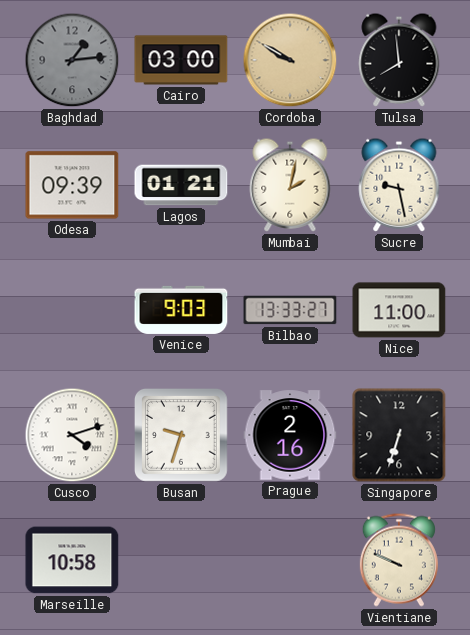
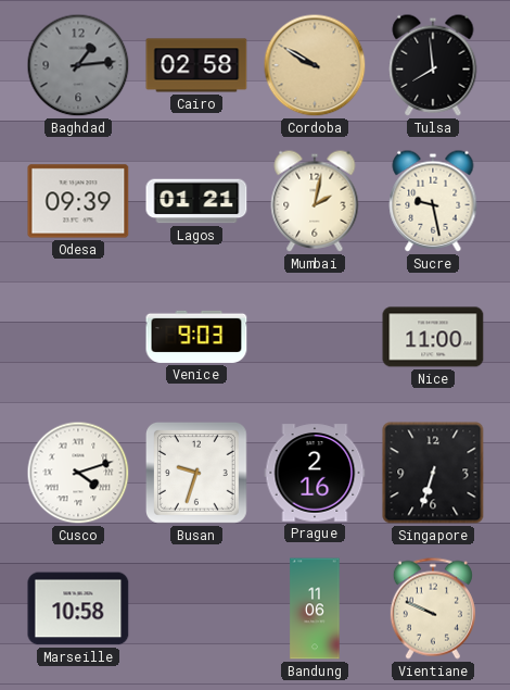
Cairo: 03:00 -> 02:58 (196, 65)
Bilbao: 13:33 -> none (290, 310)
Bandung: none -> 11:06 (315, 609)
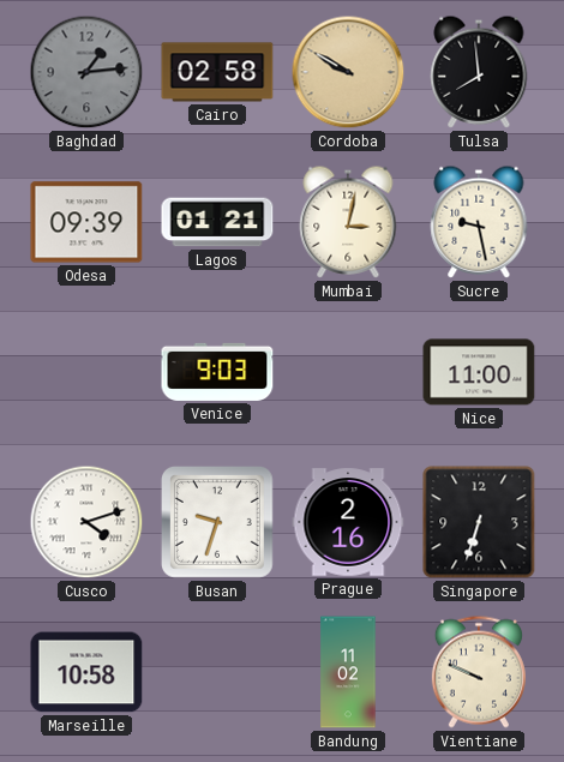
Mumbai: 2:02 -> 3:02 (348, 222)
Bandung: 11:06 -> 11:02 (348, 672)
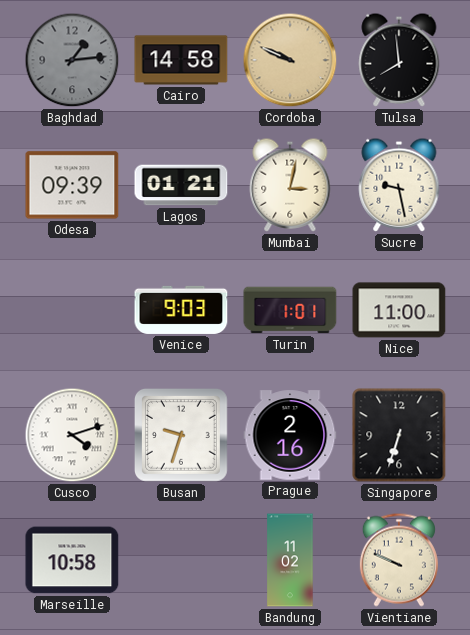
Cairo: 02:58 -> 14:58 (181, 60)
Cordoba: 9:50 -> 9:49 (290, 60)
Turin: none -> 1:01 (290, 310)
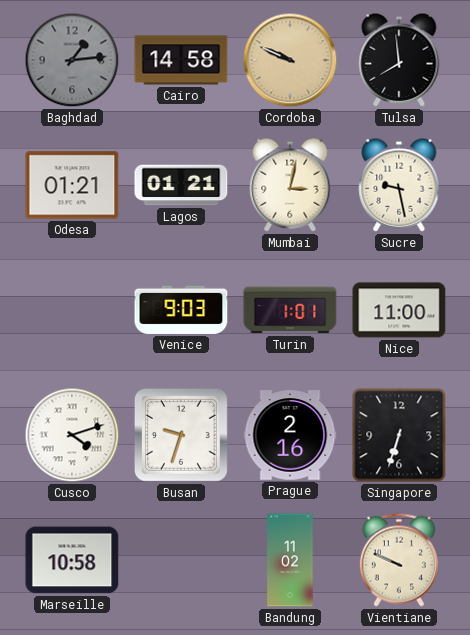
Odesa: 09:39 -> 01:21 (72, 185)
